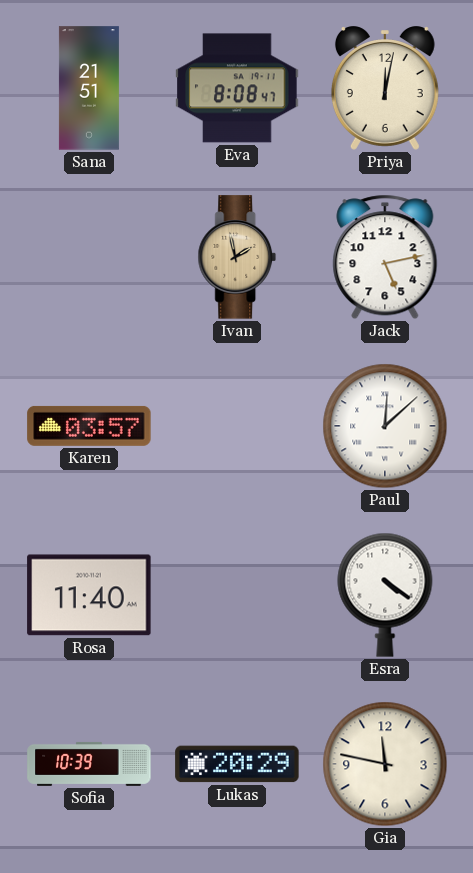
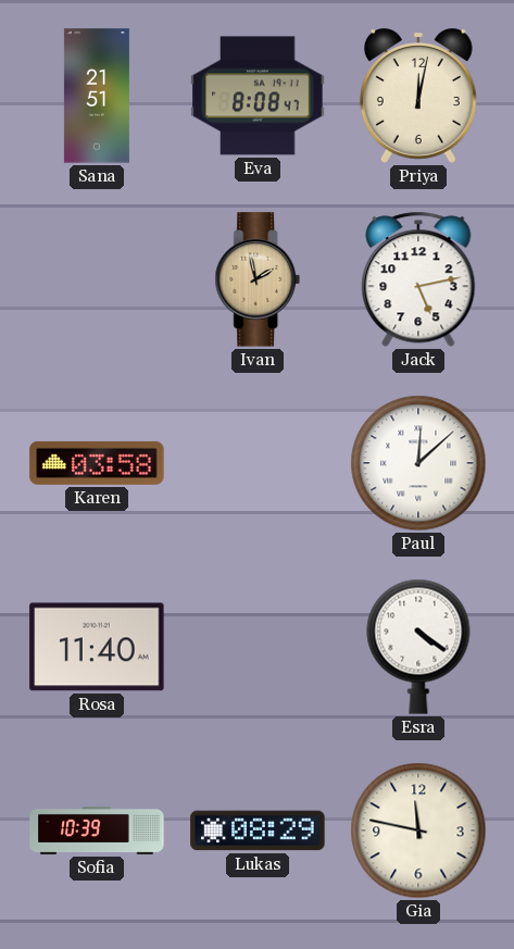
Karen: 03:57 -> 03:58 (97, 463)
Lukas: 20:29 -> 08:29 (258, 831)
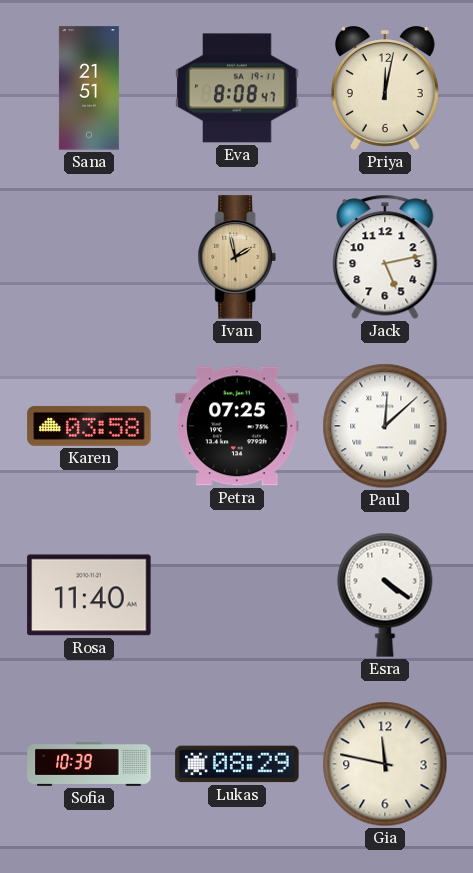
Petra: none -> 07:25 (237, 426)
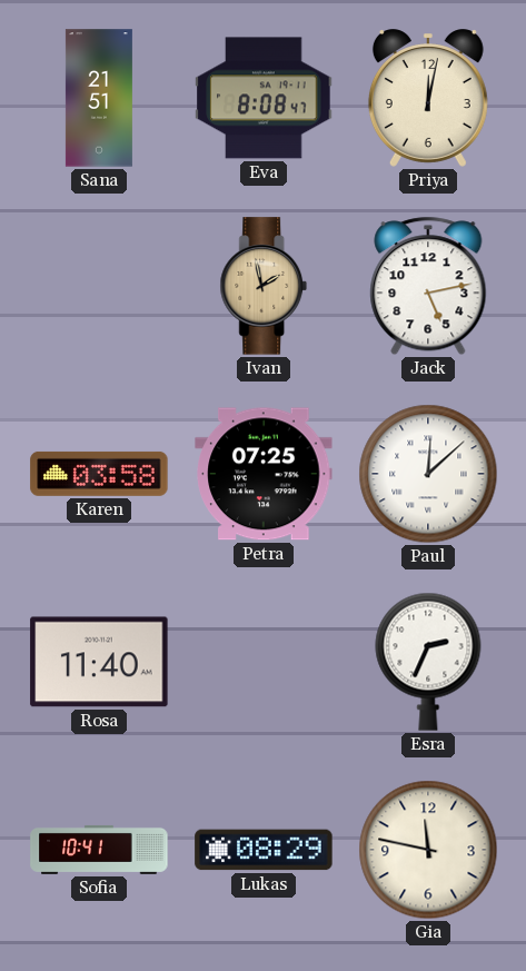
Esra: 4:21 -> 2:34 (428, 662)
Sofia: 10:39 -> 10:41 (99, 850)
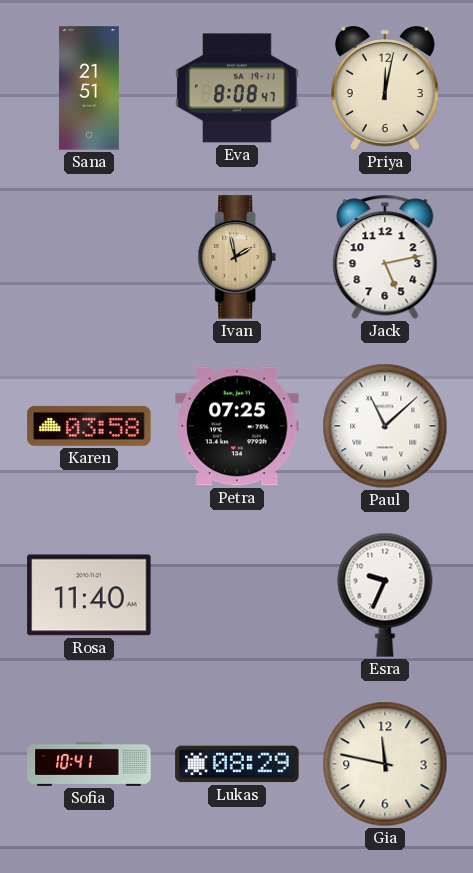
Paul: 12:08 -> 11:08 (385, 426)
Esra: 2:34 -> 9:34 (385, 595)
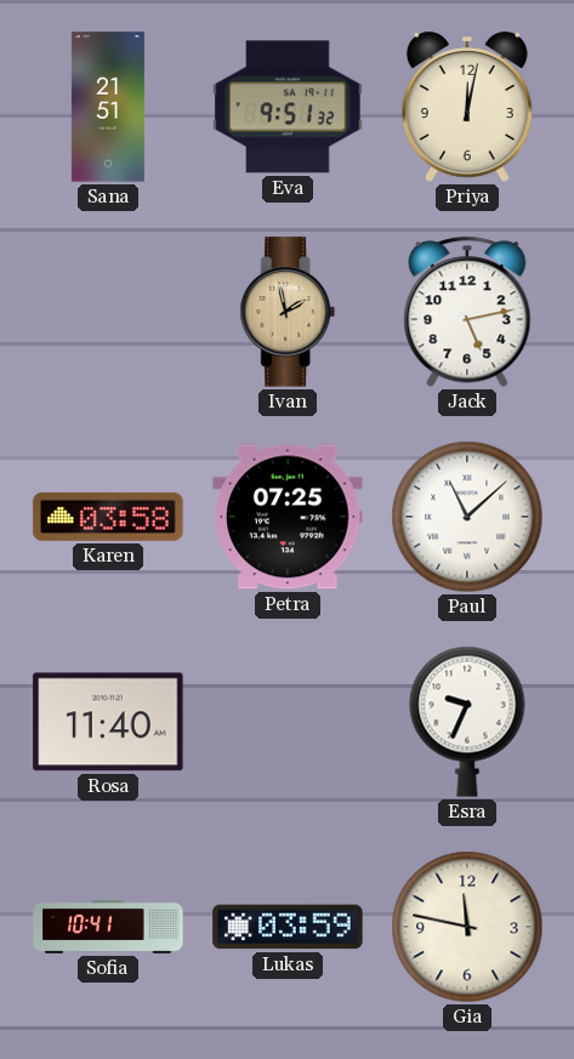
Eva: 8:08 -> 9:51 (288, 107)
Lukas: 08:29 -> 03:59 (288, 927)
